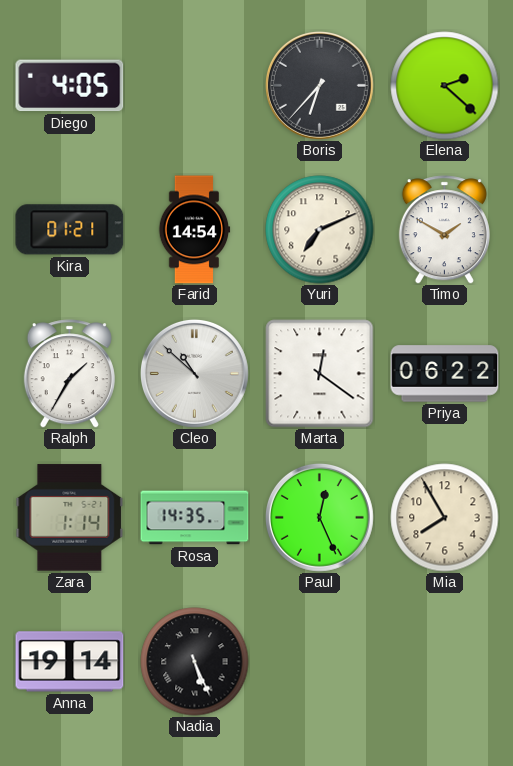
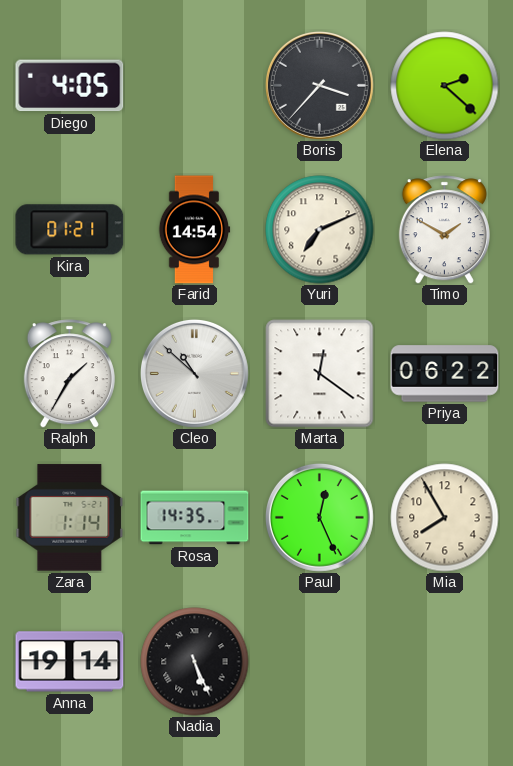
Boris: 6:37 -> 3:37 (319, 85)
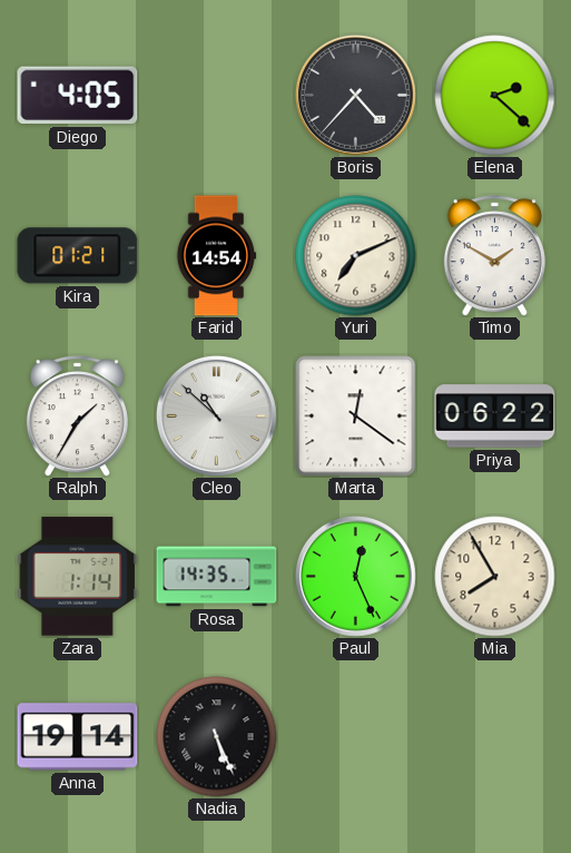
Boris: 3:37 -> 4:37 (355, 95)
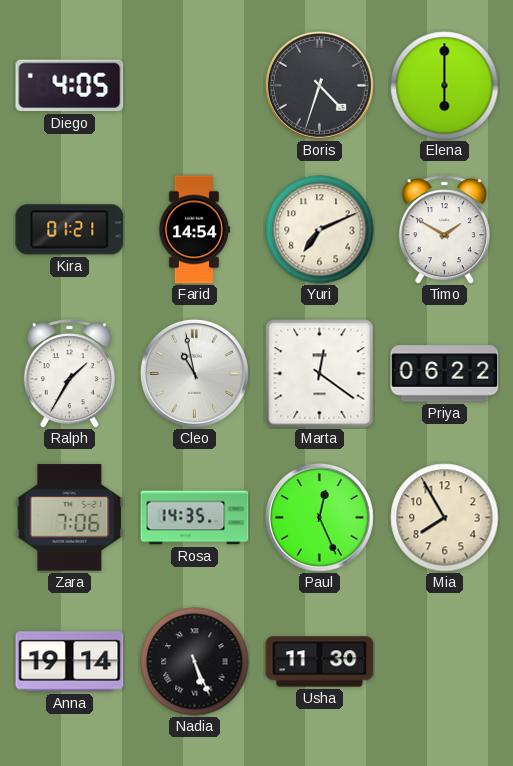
Boris: 4:37 -> 4:33 (319, 85)
Elena: 2:22 -> 6:00 (445, 86)
Cleo: 10:52 -> 10:58 (194, 373)
Zara: 1:14 -> 7:06 (70, 518)
Usha: none -> 11:30 (320, 662)
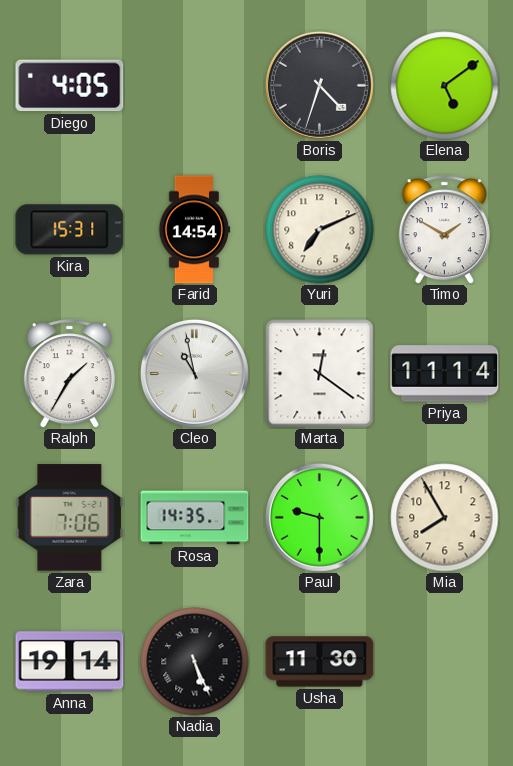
Elena: 6:00 -> 5:09 (445, 86)
Kira: 01:21 -> 15:31 (70, 230)
Priya: 06:22 -> 11:14 (445, 374)
Paul: 12:26 -> 9:30 (319, 517)
